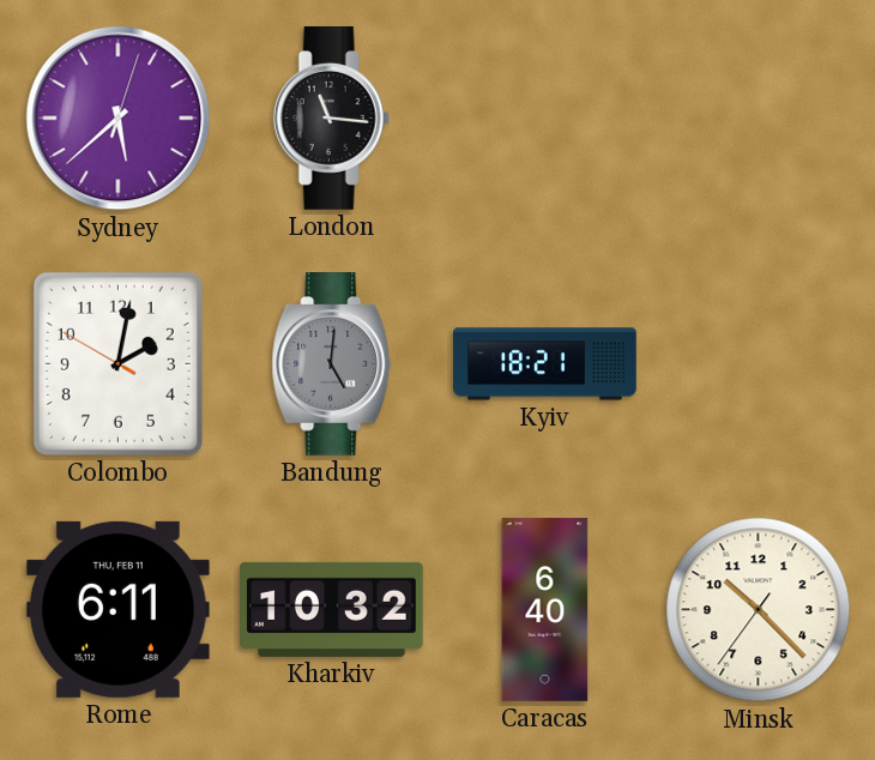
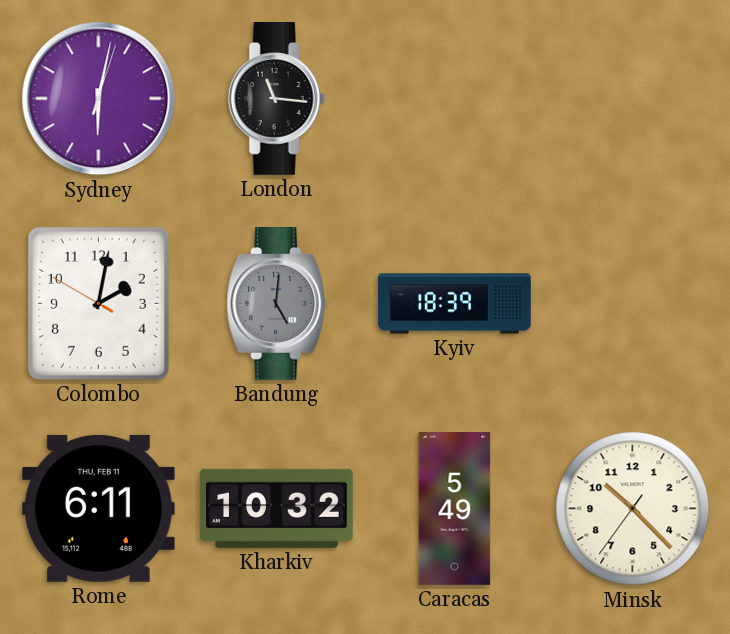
Sydney: 5:38 -> 6:02 (99, 99)
Kyiv: 18:21 -> 18:39 (455, 304)
Caracas: 6:40 -> 5:49 (455, 509)
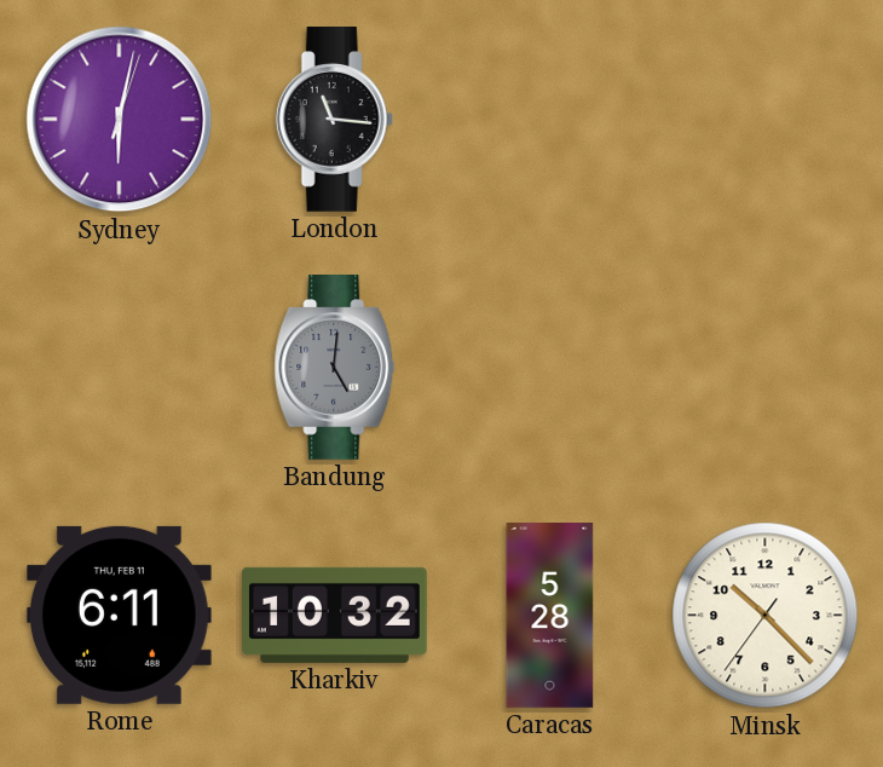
Colombo: 2:01 -> none (98, 303)
Kyiv: 18:39 -> none (455, 304)
Caracas: 5:49 -> 5:28 (550, 616)
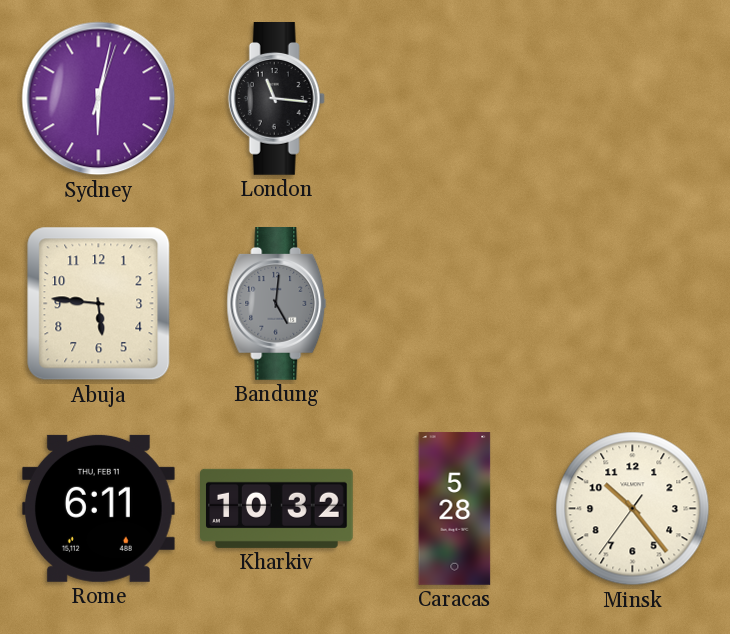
Abuja: none -> 5:46 (99, 304)
Minsk: 10:22 -> 10:23 (633, 509)
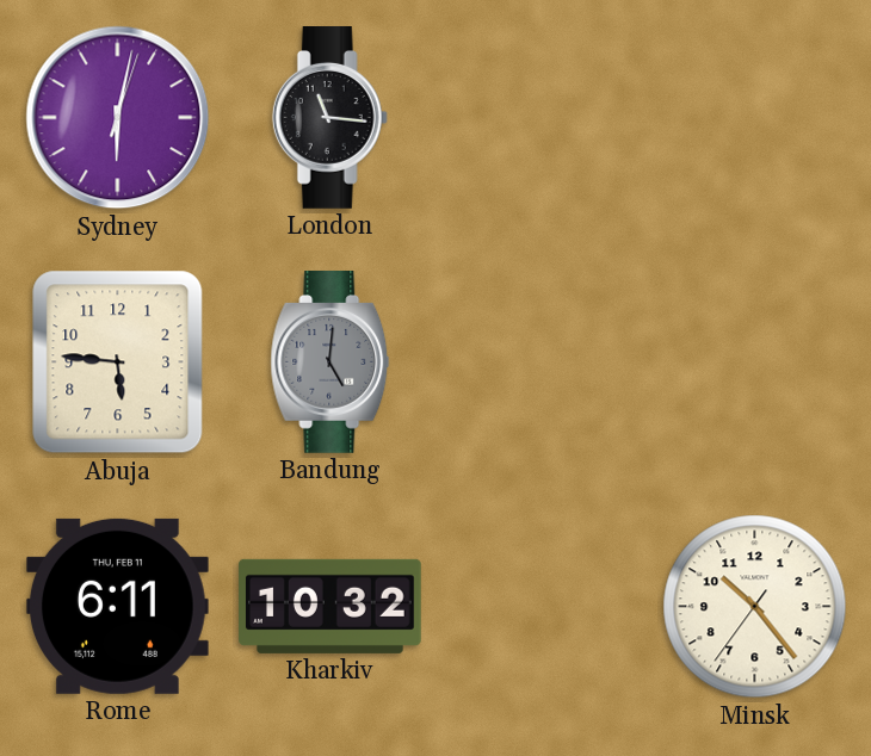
Caracas: 5:28 -> none (455, 509)
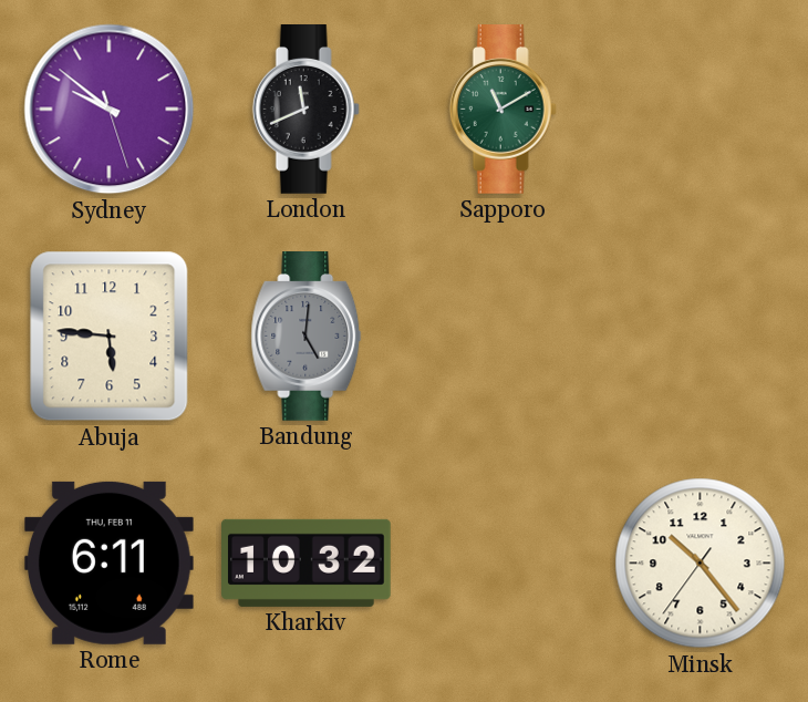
Sydney: 6:02 -> 9:51 (110, 110)
London: 11:16 -> 11:41 (305, 110)
Sapporo: none -> 11:10 (503, 110)
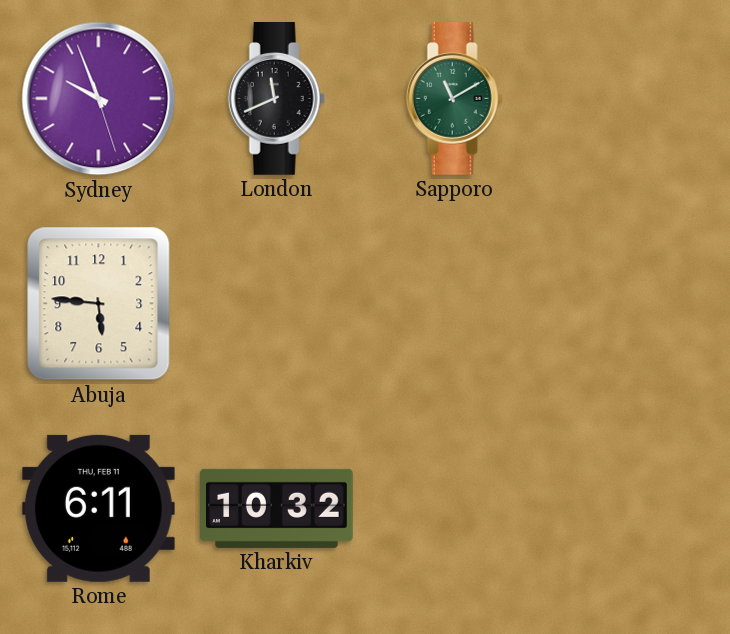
Sydney: 9:51 -> 9:56 (99, 99)
Bandung: 5:01 -> none (307, 337)
Minsk: 10:23 -> none (701, 564)
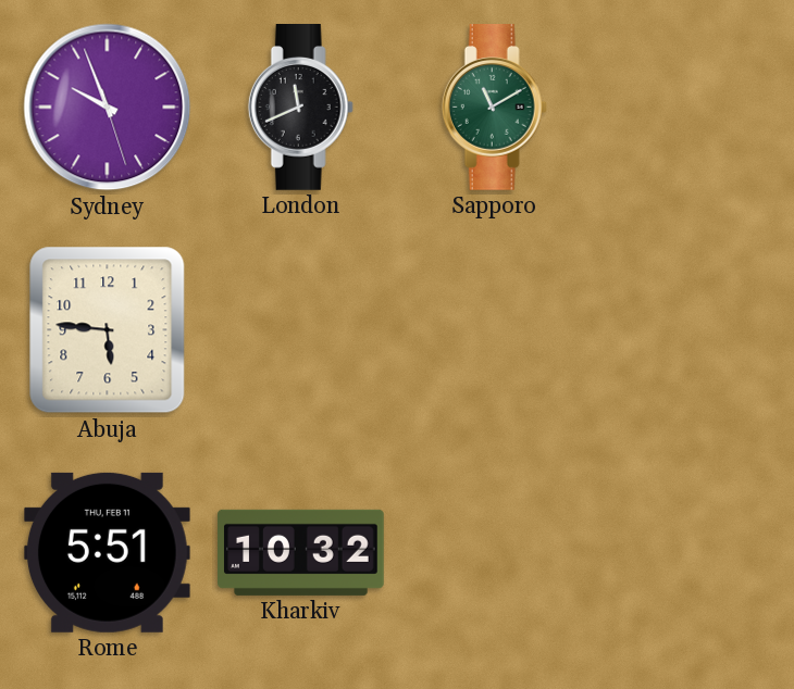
Rome: 6:11 -> 5:51 (107, 552)
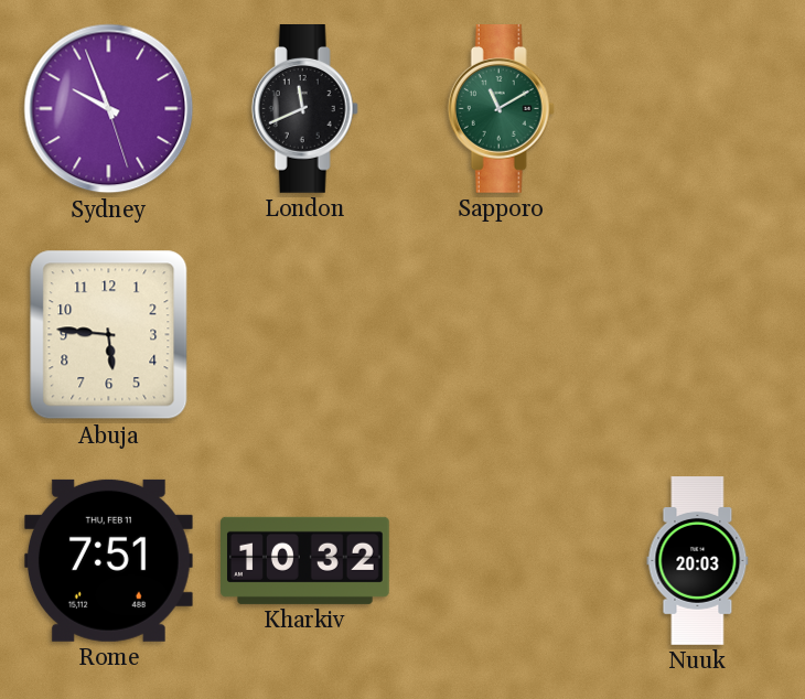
Rome: 5:51 -> 7:51 (108, 560)
Nuuk: none -> 20:03 (698, 561)
